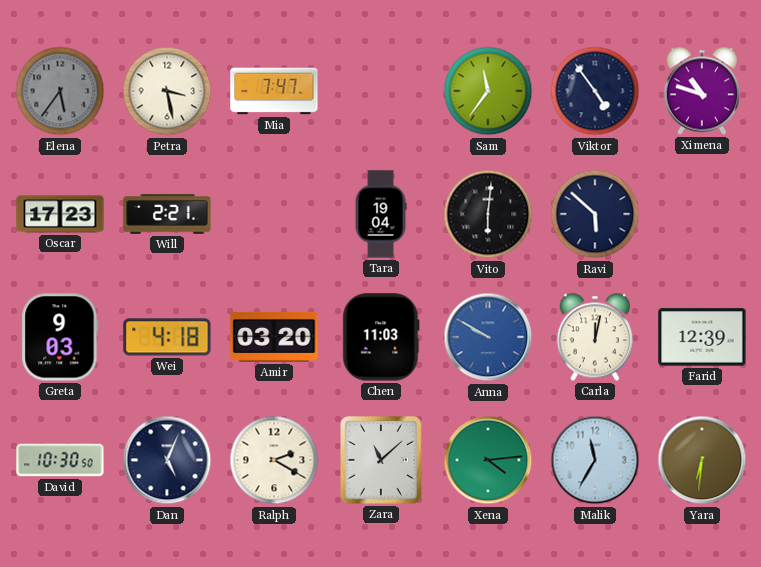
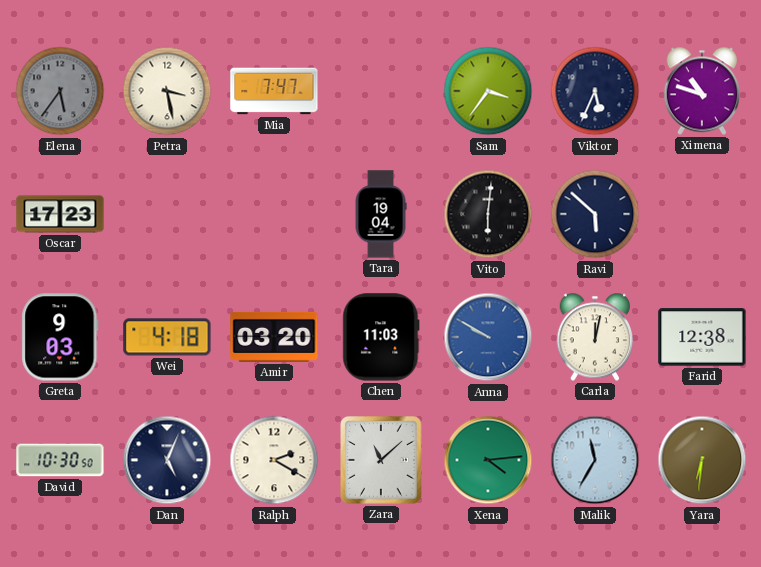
Sam: 11:36 -> 3:36 (488, 91)
Viktor: 4:54 -> 5:34 (595, 91)
Will: 2:21 -> none (167, 214)
Farid: 12:39 -> 12:38 (702, 337)
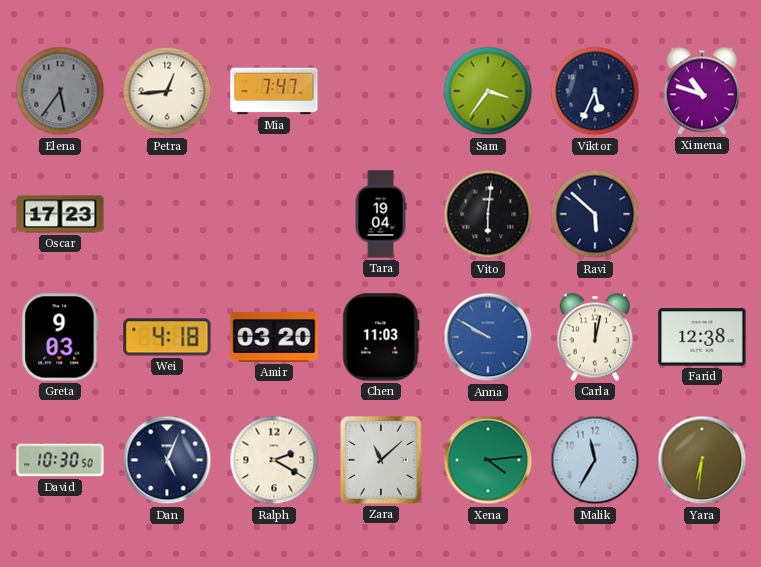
Petra: 3:28 -> 12:44 (167, 91)
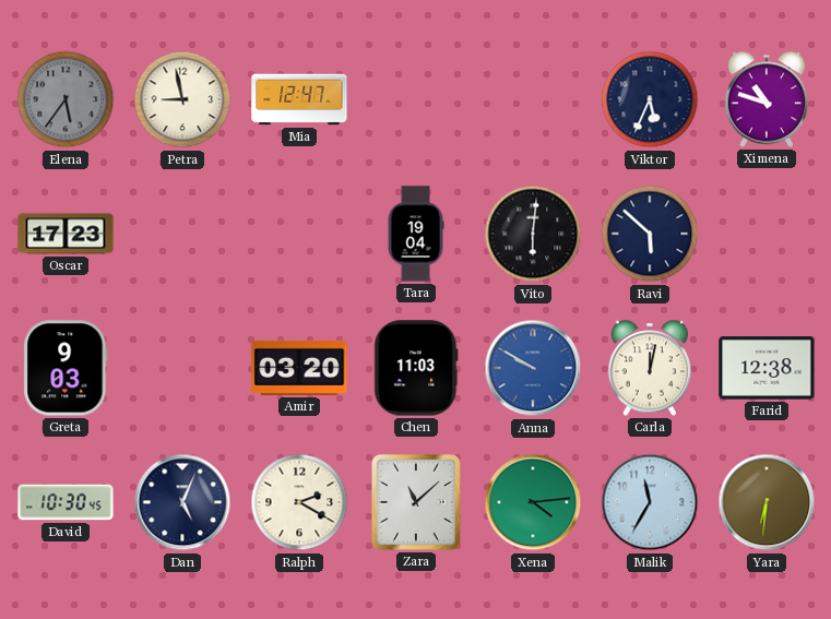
Petra: 12:44 -> 8:58 (182, 99)
Mia: 7:47 -> 12:47 (299, 99)
Sam: 3:36 -> none (488, 91)
Wei: 4:18 -> none (167, 337)
David: 10:30:50 -> 10:30:45 (66, 502)
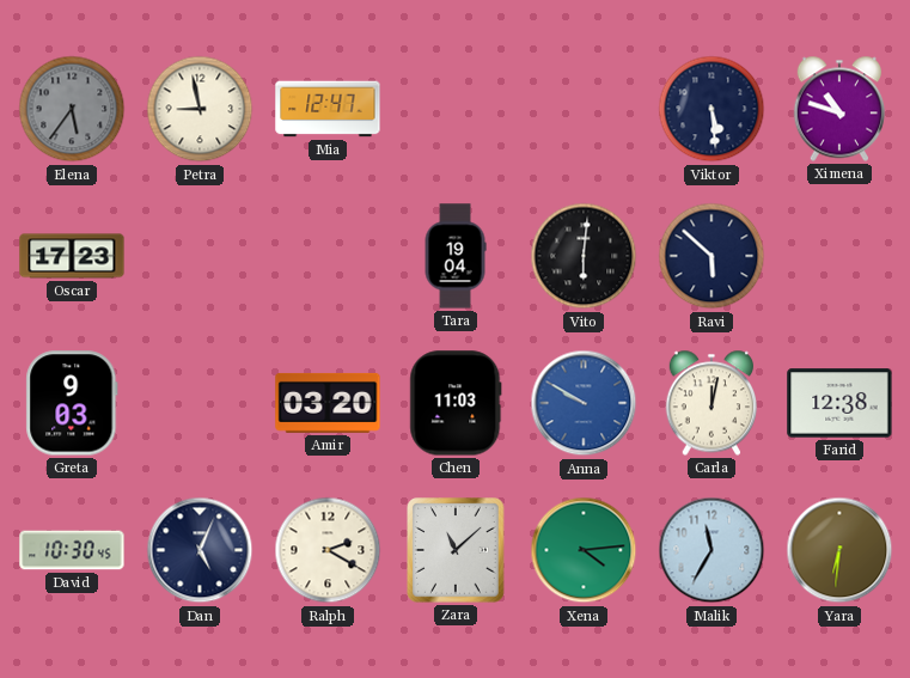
Viktor: 5:34 -> 5:29 (711, 109)
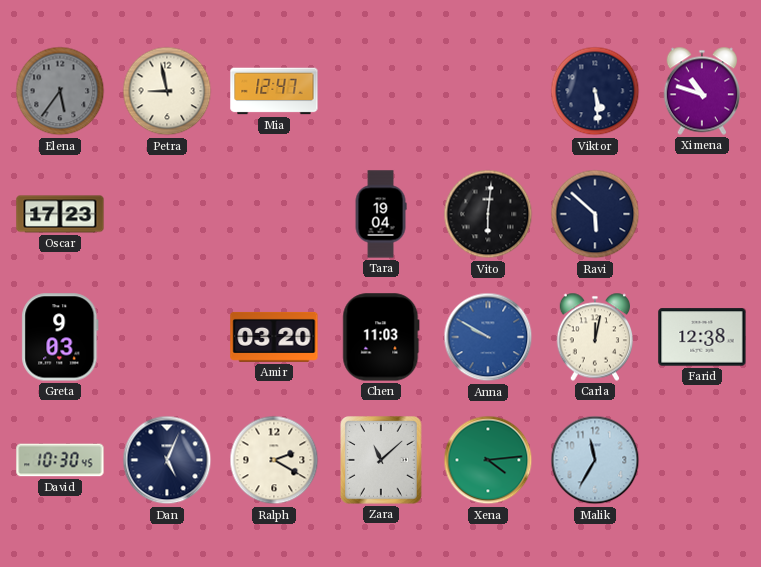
Yara: 6:31 -> none (839, 550)
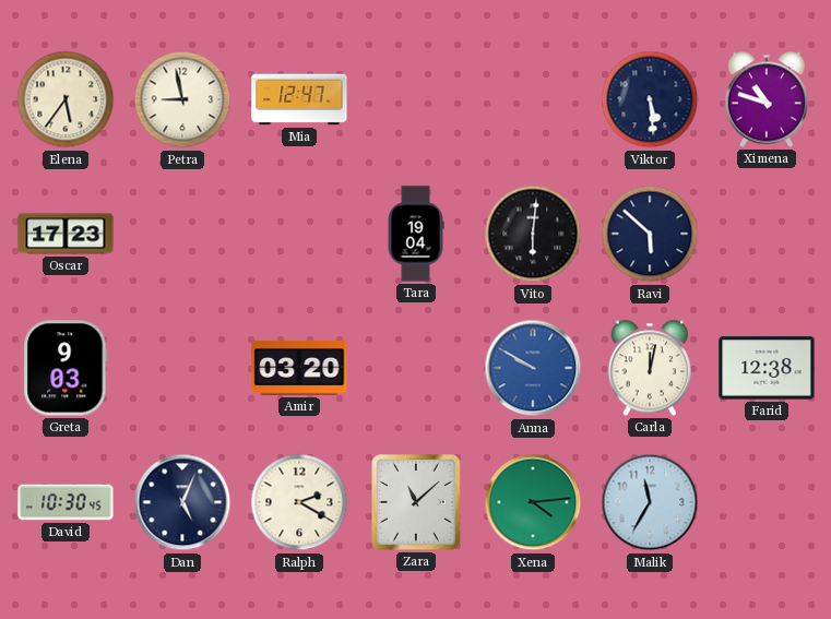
Elena dial: grey -> cream (66, 99)
Chen: 11:03 -> none (381, 337)
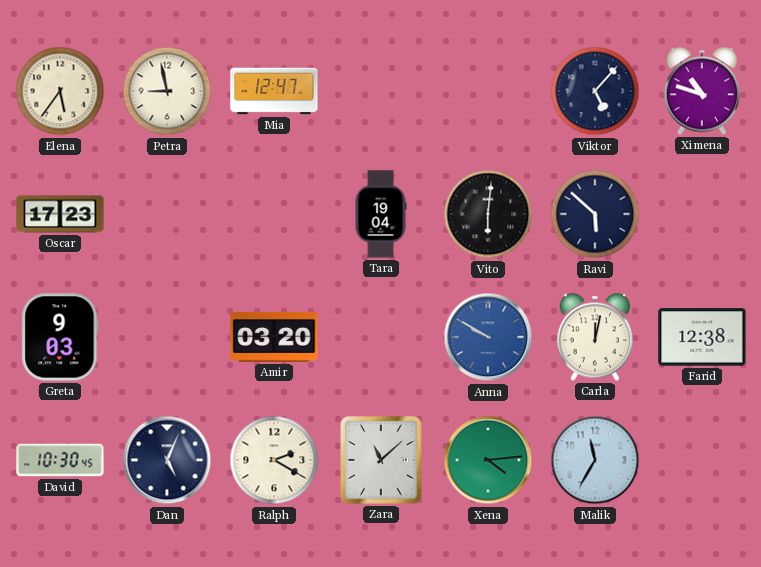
Viktor: 5:29 -> 5:07 (595, 91)
